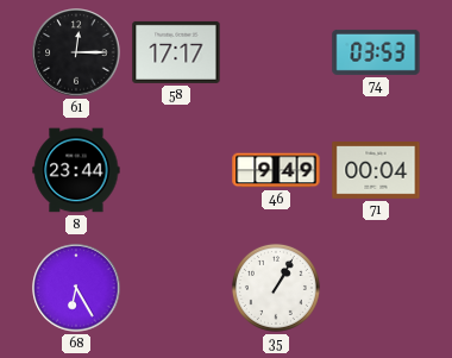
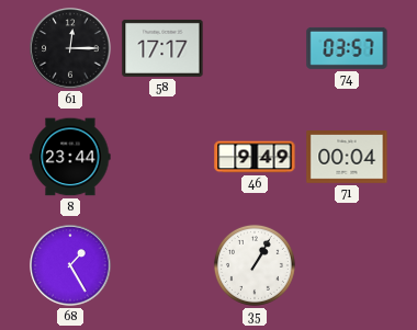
74: 03:53 -> 03:57 (347, 48)
68: 6:25 -> 1:25 (70, 265)
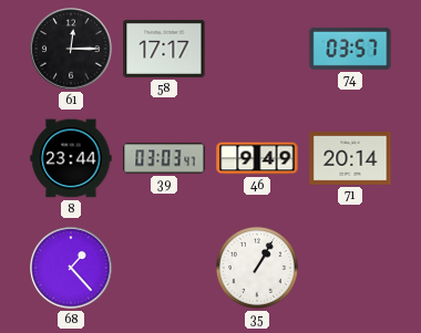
39: none -> 03:03 (164, 158)
71: 00:04 -> 20:14 (350, 159)
68: 1:25 -> 1:23 (71, 268)
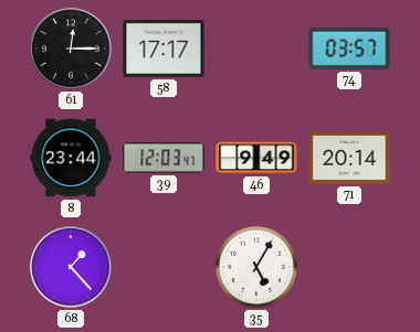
39: 03:03 -> 12:03 (164, 158)
35: 1:05 -> 5:05 (256, 267)
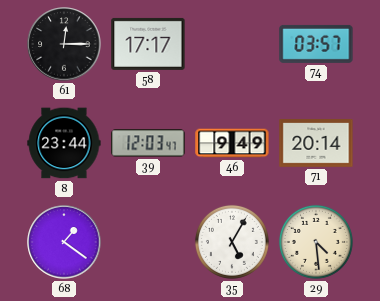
68: 1:23 -> 1:21 (64, 242)
29: none -> 4:29 (316, 242)
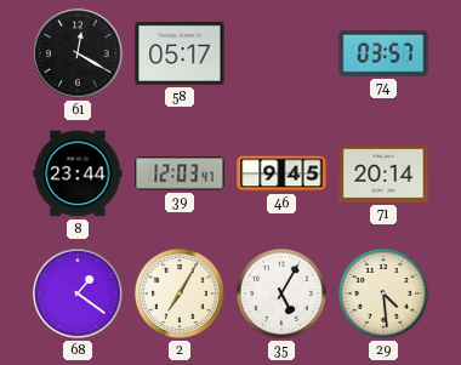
61: 12:15 -> 12:20 (78, 53)
58: 17:17 -> 05:17 (180, 53)
46: 9:49 -> 9:45 (281, 173)
2: none -> 7:05 (180, 293)
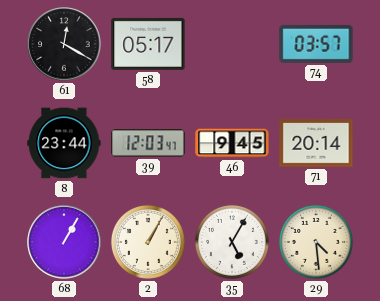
68: 1:21 -> 1:05 (64, 242)
2: 7:05 -> 1:05 (148, 242)
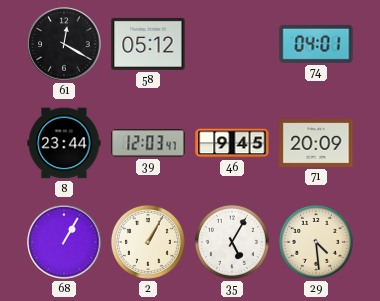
58: 05:17 -> 05:12 (148, 44)
74: 03:57 -> 04:01 (316, 44)
71: 20:14 -> 20:09 (316, 144)
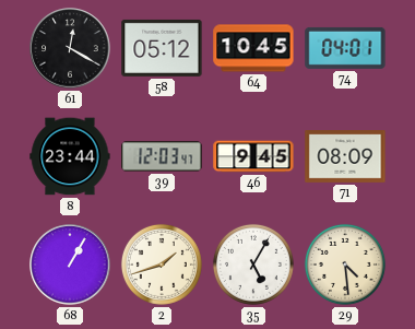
64: none -> 10:45 (253, 48)
71: 20:09 -> 08:09 (345, 157)
2: 1:05 -> 1:42 (162, 265)
